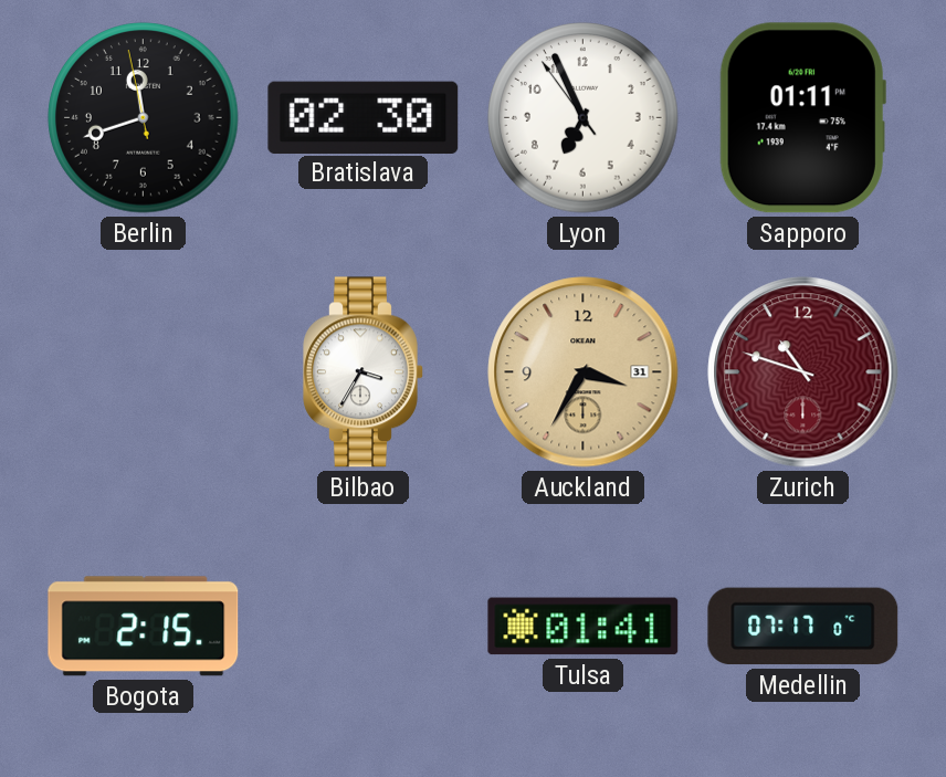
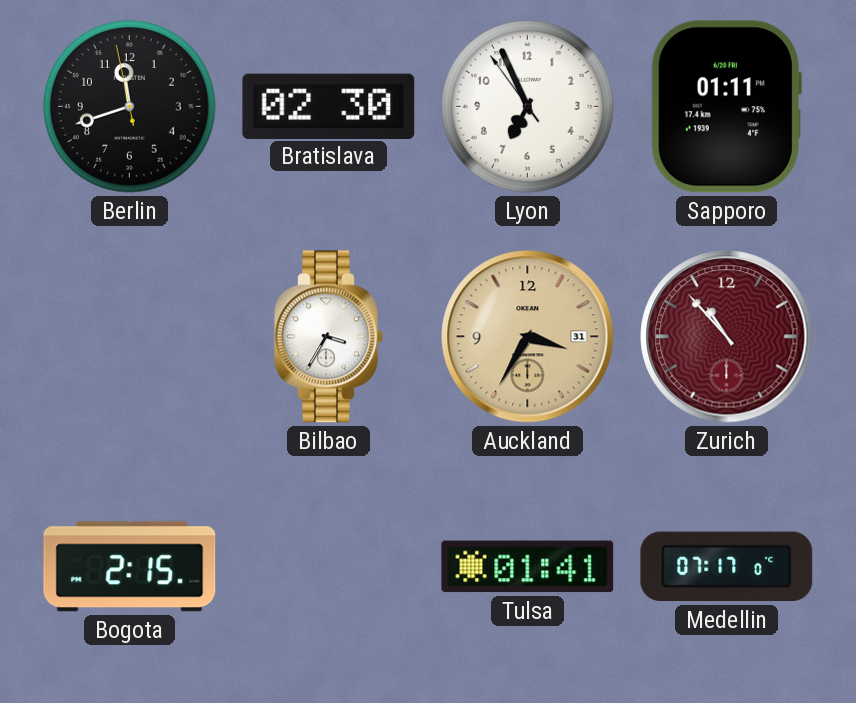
Zurich: 10:48 -> 10:53 (727, 337)
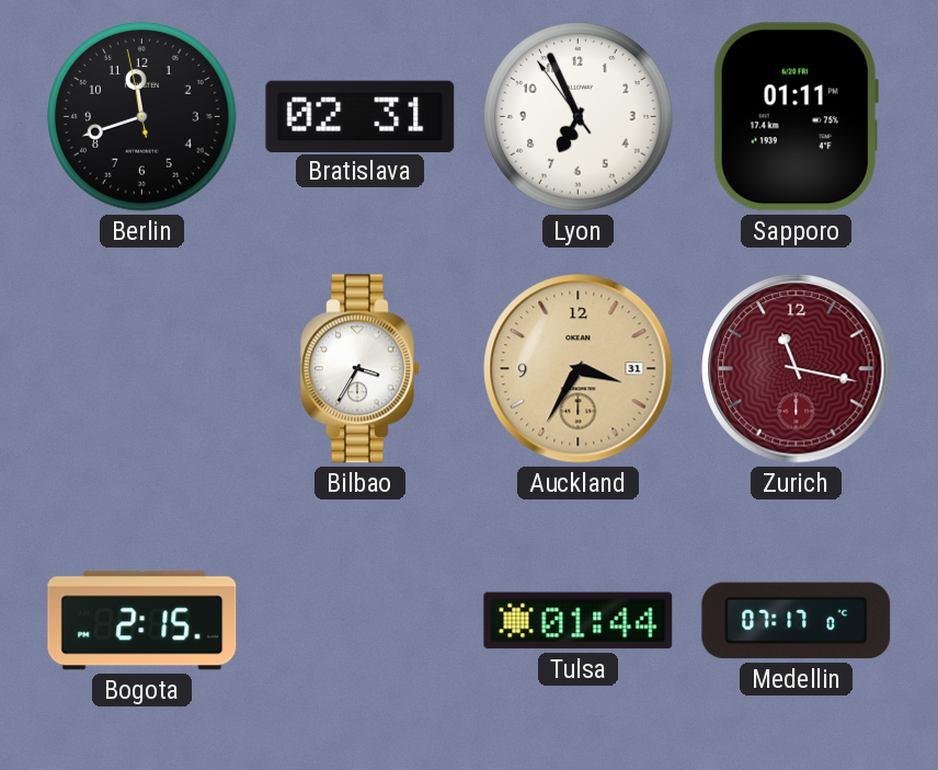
Bratislava: 02:30 -> 02:31 (361, 116)
Zurich: 10:53 -> 11:17 (797, 369)
Tulsa: 01:41 -> 01:44 (579, 621)
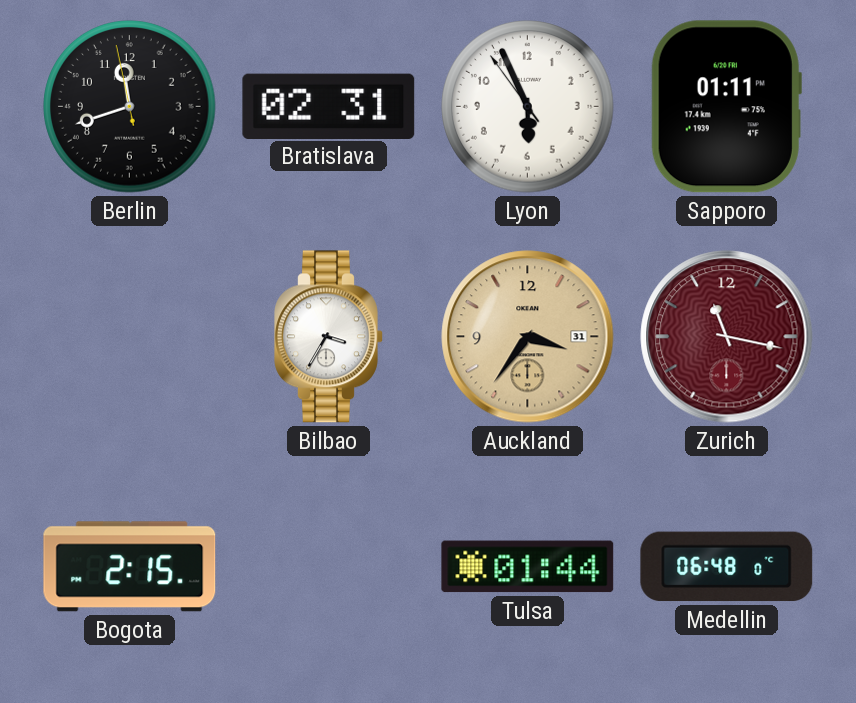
Lyon: 6:55 -> 5:55 (528, 107)
Auckland: 3:35 -> 3:36 (528, 337)
Medellin: 07:17 -> 06:48 (727, 567)
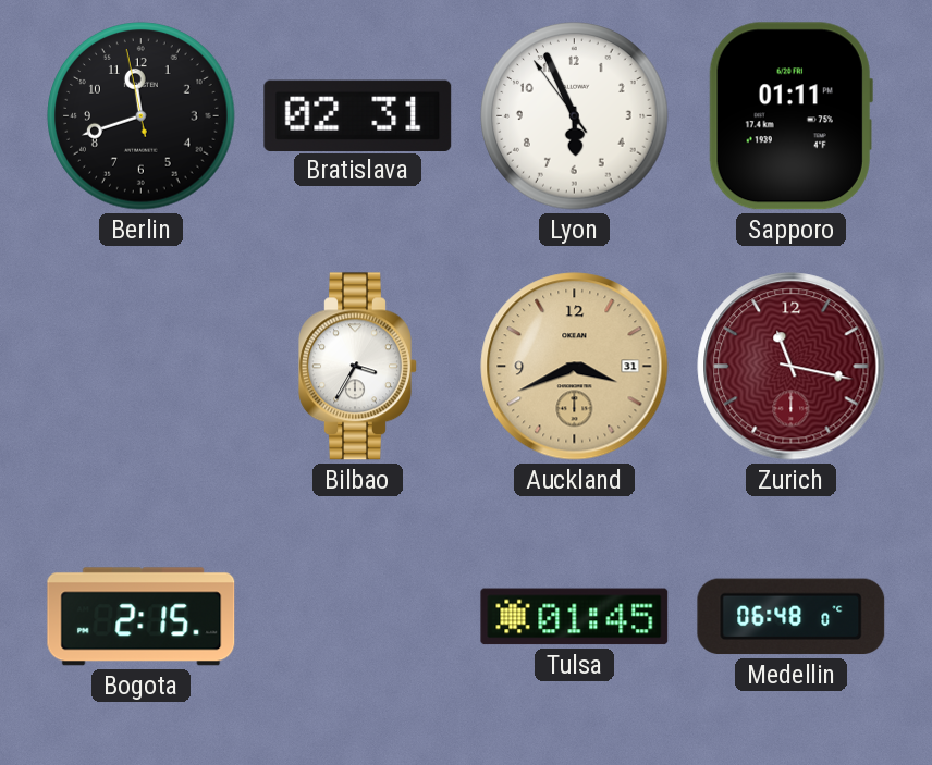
Auckland: 3:36 -> 3:41 (575, 367)
Tulsa: 01:44 -> 01:45 (575, 617)
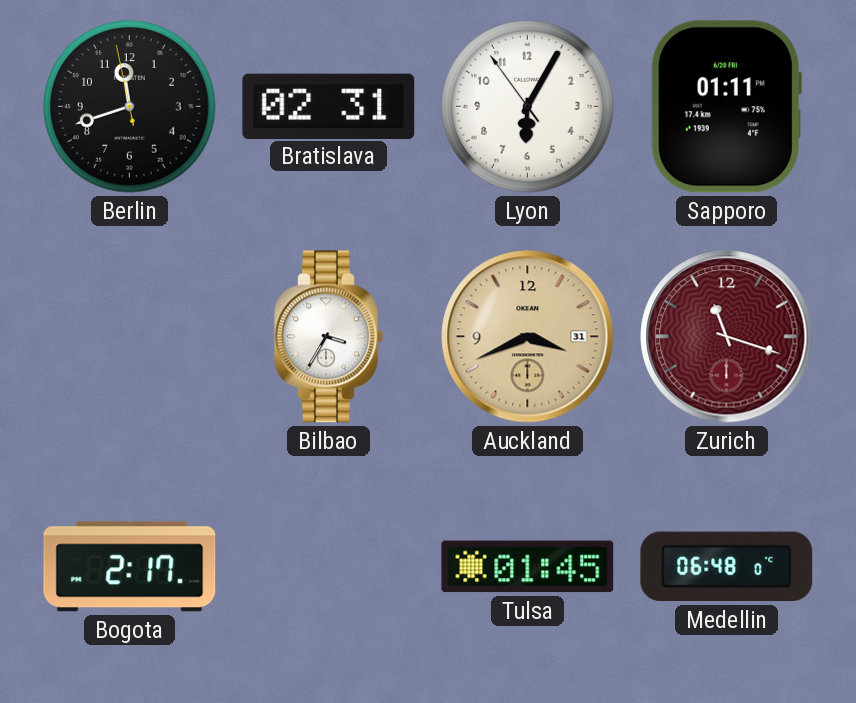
Lyon: 5:55 -> 6:04 (528, 107)
Zurich: 11:17 -> 11:18 (727, 337)
Bogota: 2:15 -> 2:17 (130, 567)
